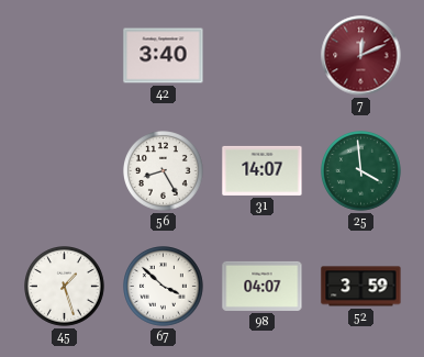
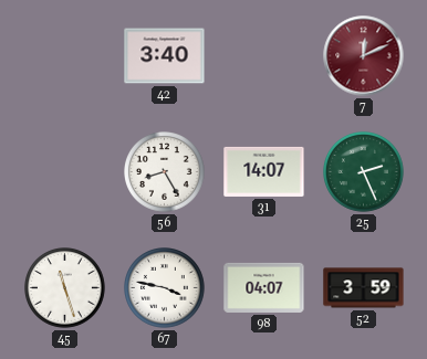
25: 3:59 -> 2:26 (364, 172)
45: 1:27 -> 11:27 (65, 288)
67: 3:52 -> 3:47 (165, 288)
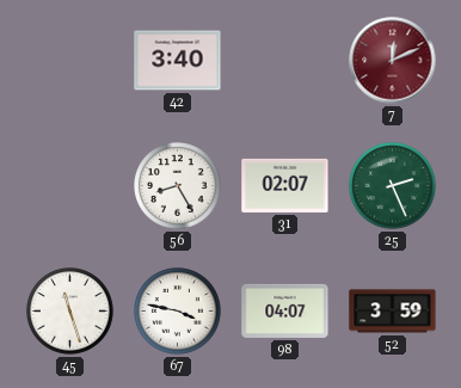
31: 14:07 -> 02:07 (285, 185)
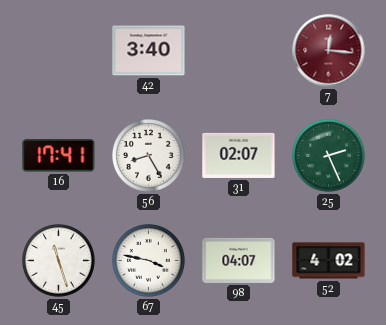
7: 12:11 -> 12:16 (329, 51)
16: none -> 17:41 (59, 156)
52: 3:59 -> 4:02 (329, 261)
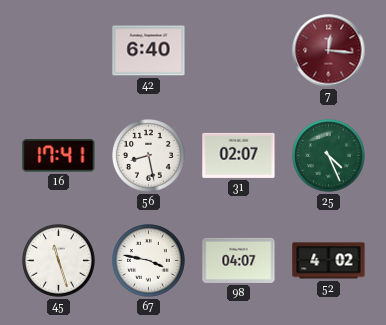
42: 3:40 -> 6:40 (149, 51)
56: 8:25 -> 8:28 (149, 156)
25: 2:26 -> 4:26 (329, 156)
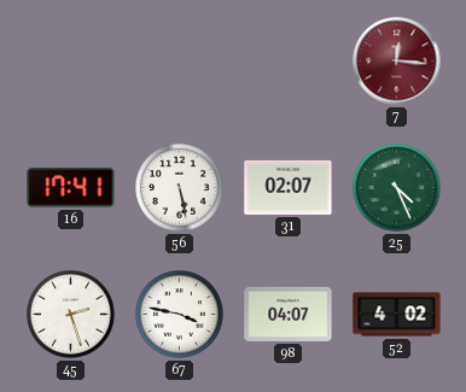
42: 6:40 -> none (149, 51)
56: 8:28 -> 5:28 (180, 188)
45: 11:27 -> 2:27 (71, 315)
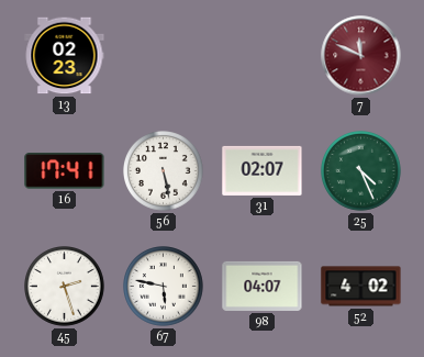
13: none -> 02:23 (65, 56)
7: 12:16 -> 11:49 (361, 56)
67: 3:47 -> 5:47 (164, 287)
